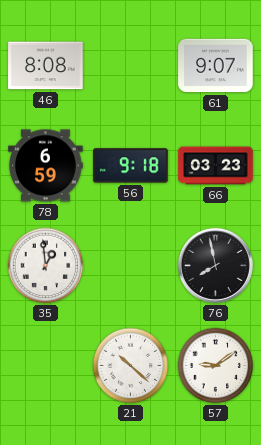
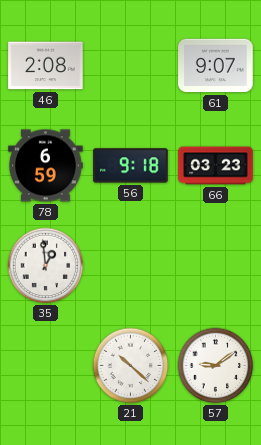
46: 8:08 -> 2:08 (46, 66)
76: 7:58 -> none (215, 265)
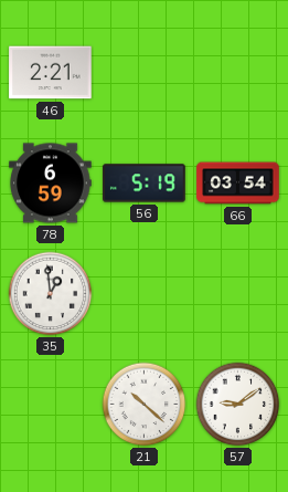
46: 2:08 -> 2:21 (51, 73)
61: 9:07 -> none (216, 66)
56: 9:18 -> 5:19 (145, 184)
66: 03:23 -> 03:54 (238, 184)
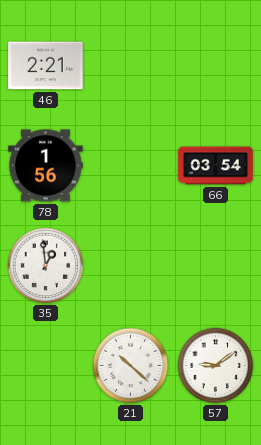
78: 6:59 -> 1:56 (46, 166)
56: 5:19 -> none (145, 184)
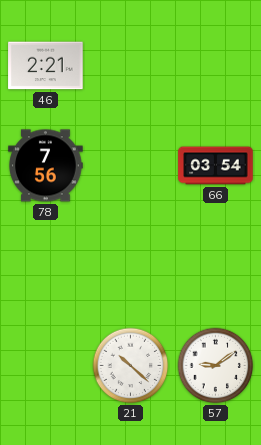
78: 1:56 -> 7:56 (46, 166)
35: 12:59 -> none (46, 266)
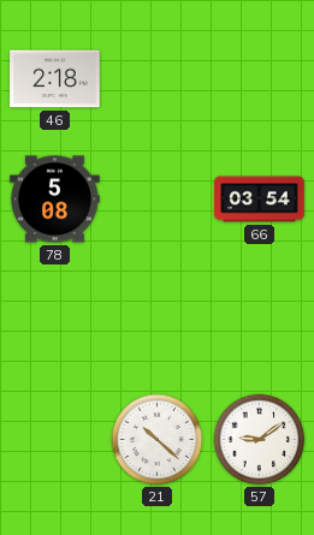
46: 2:21 -> 2:18 (55, 79)
78: 7:56 -> 5:08 (55, 200)
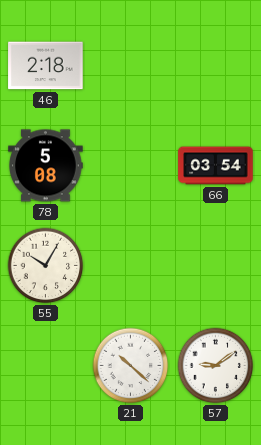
55: none -> 10:05 (46, 266)
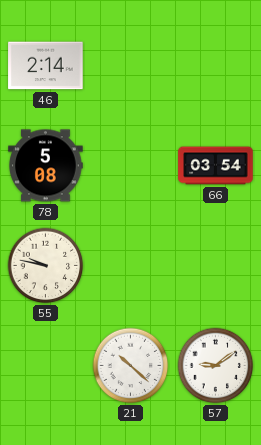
46: 2:18 -> 2:14 (46, 66)
55: 10:05 -> 9:47 (46, 266)
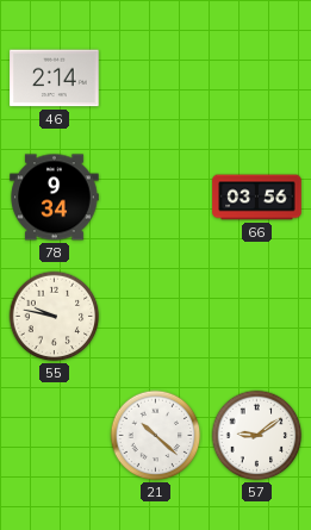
78: 5:08 -> 9:34 (55, 198)
66: 03:54 -> 03:56 (257, 198)
